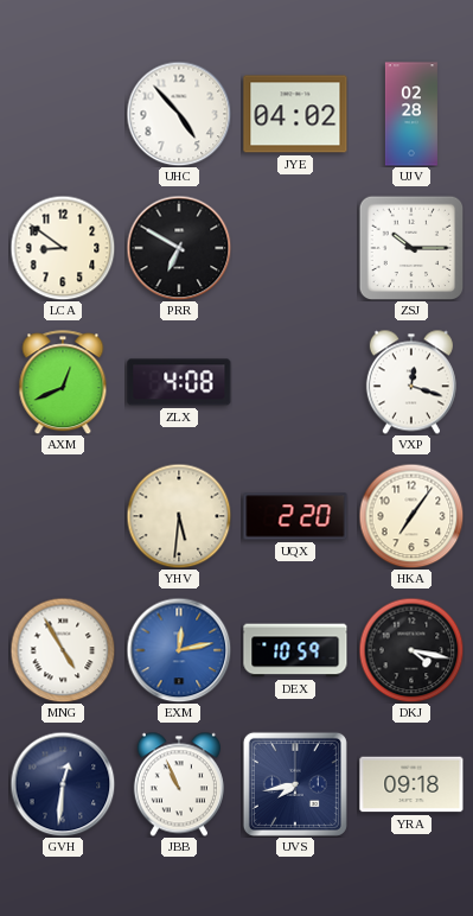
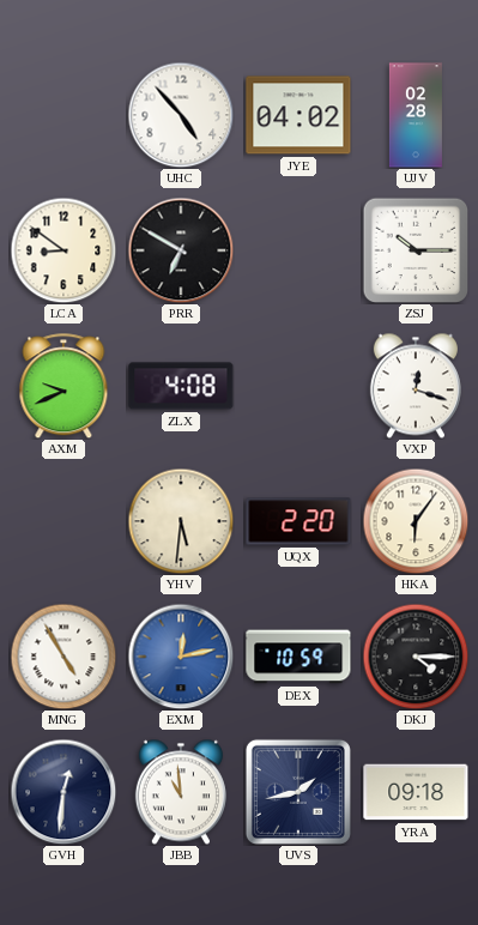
AXM: 12:41 -> 9:41 (63, 386)
HKA: 7:06 -> 6:06 (416, 521)
DKJ: 4:17 -> 4:15 (416, 657)
JBB: 10:56 -> 10:59 (181, 792)
UVS: 7:43 -> 1:43 (298, 792)
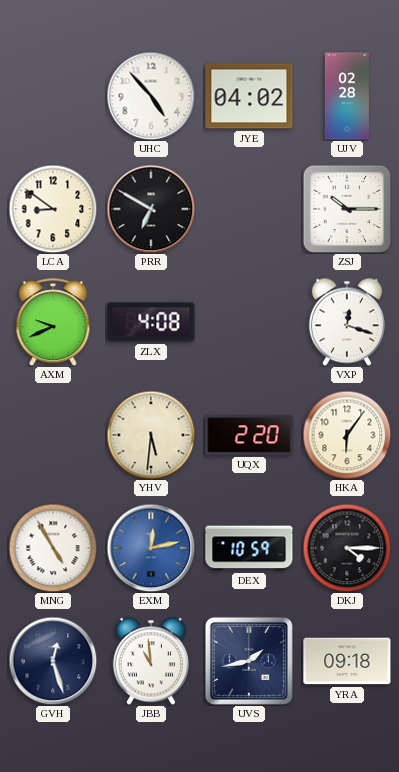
GVH: 12:31 -> 12:27 (53, 661)
